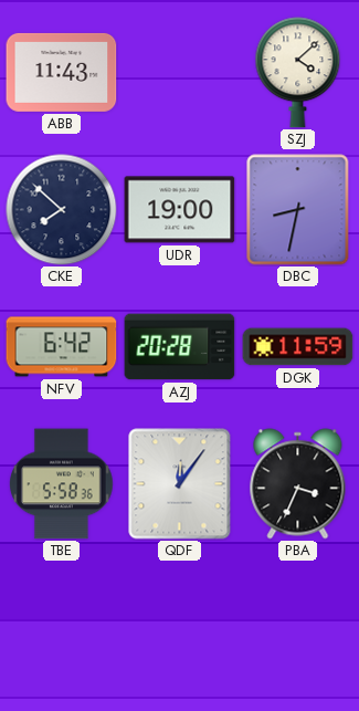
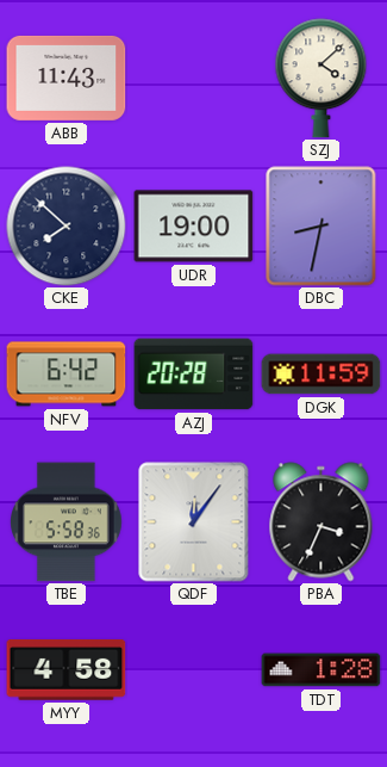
MYY: none -> 4:58 (67, 670)
TDT: none -> 1:28 (322, 670)
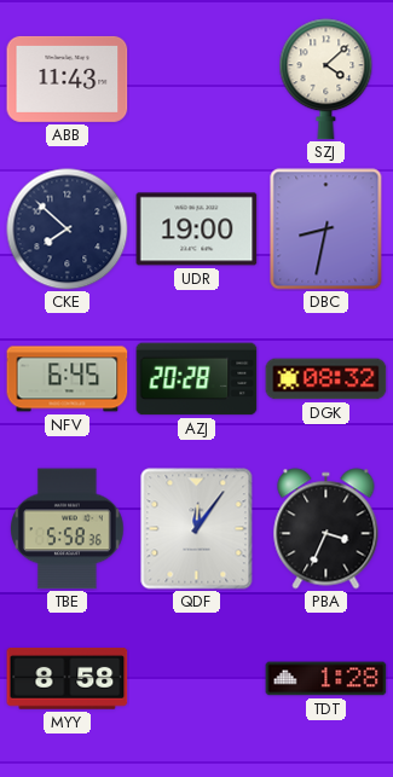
NFV: 6:42 -> 6:45 (68, 379)
DGK: 11:59 -> 08:32 (326, 379)
MYY: 4:58 -> 8:58 (68, 679)
